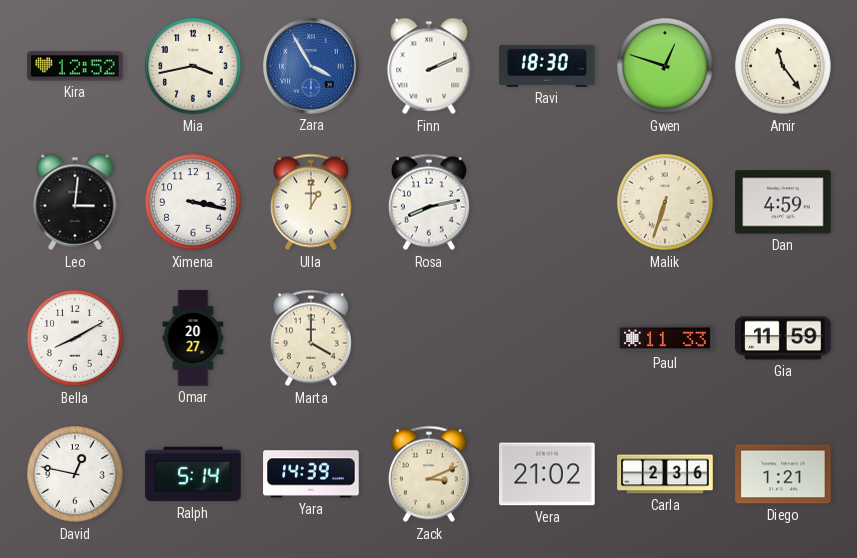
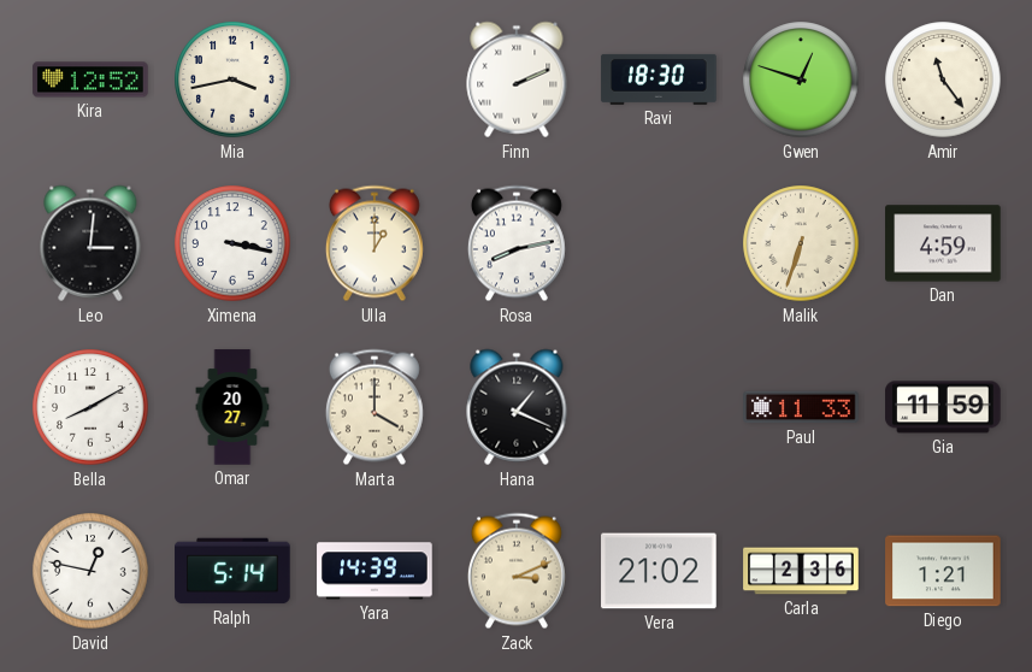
Zara: 3:55 -> none (312, 67)
Hana: none -> 1:19 (517, 407)
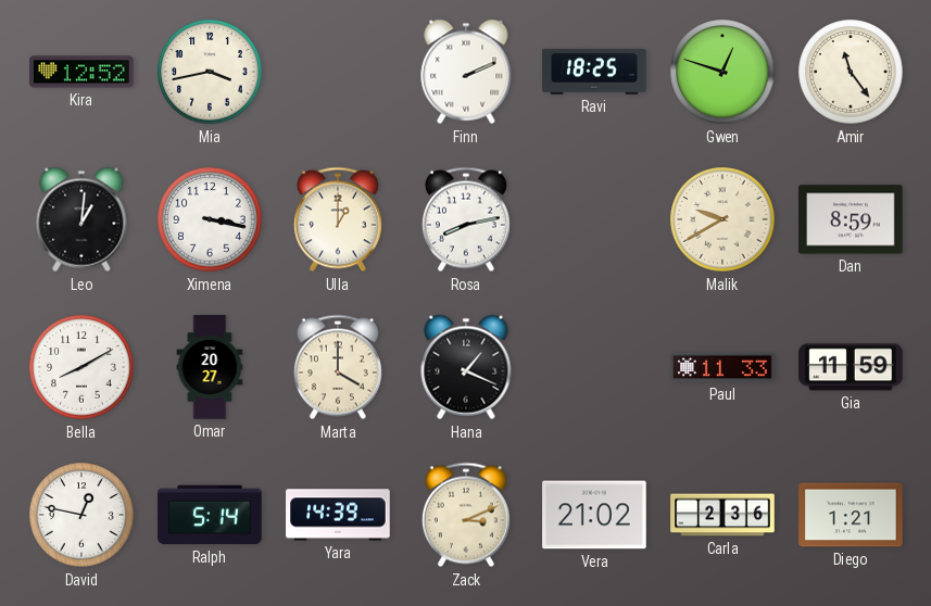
Ravi: 18:30 -> 18:25 (594, 72)
Leo: 3:01 -> 1:01 (81, 219)
Malik: 6:33 -> 9:40 (722, 219)
Dan: 4:59 -> 8:59 (851, 219)
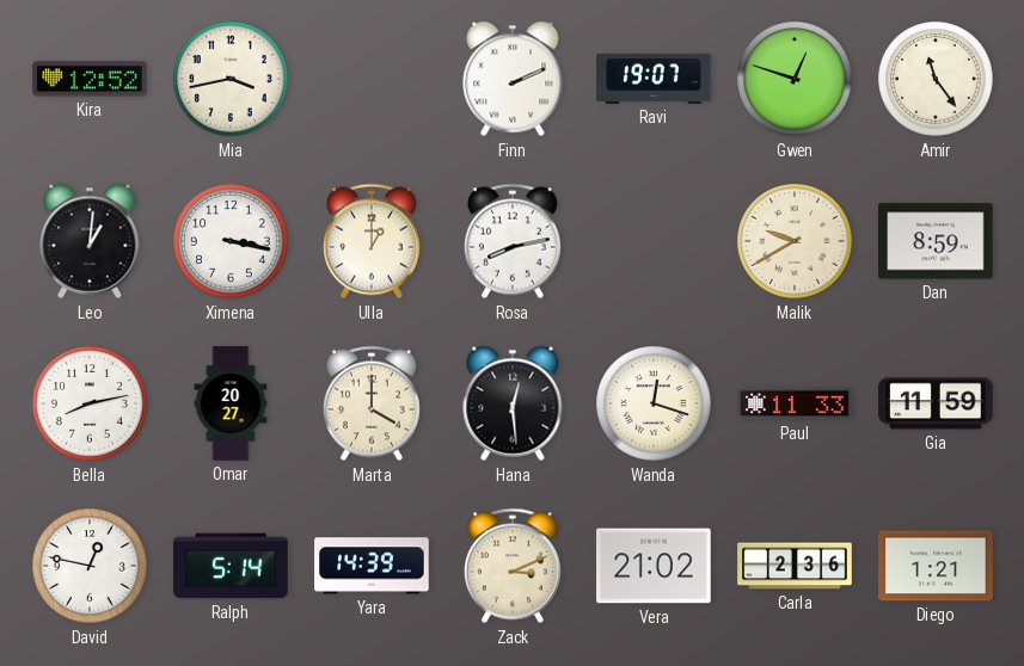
Ravi: 18:25 -> 19:07 (654, 79)
Bella: 8:10 -> 8:13 (90, 403)
Hana: 1:19 -> 12:29 (513, 403)
Wanda: none -> 12:18 (654, 403)
